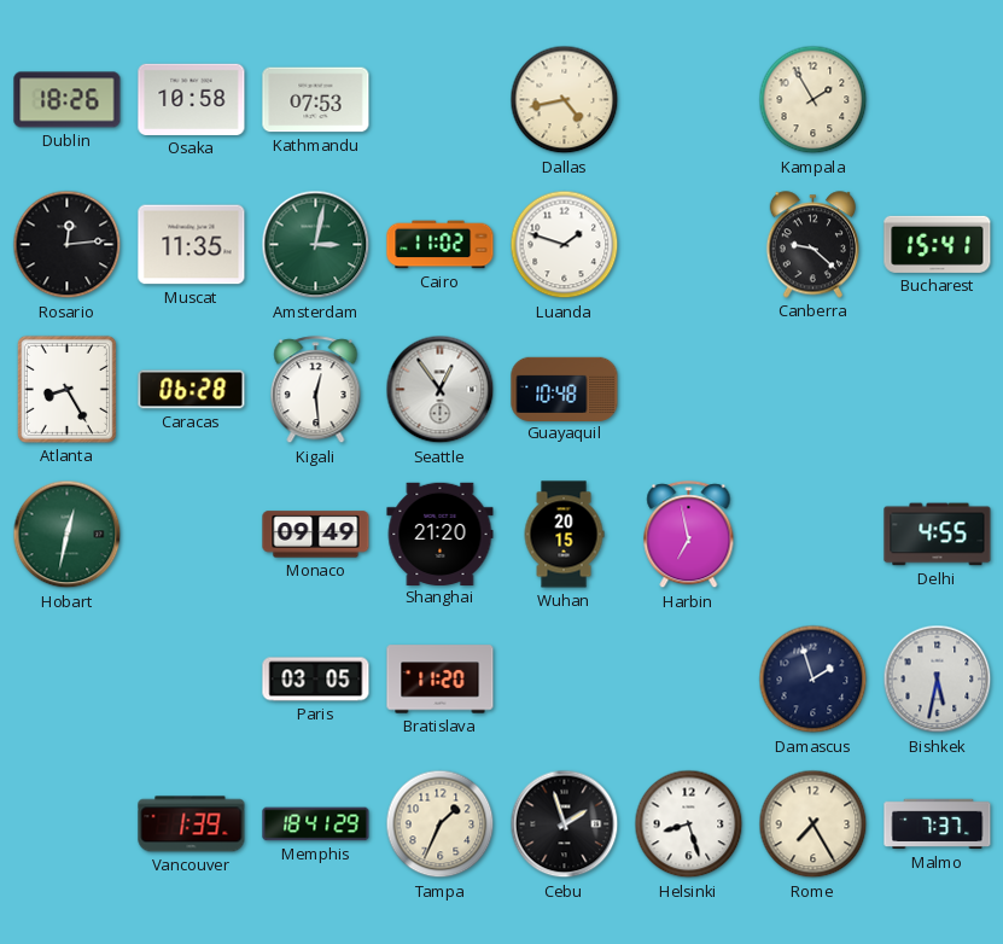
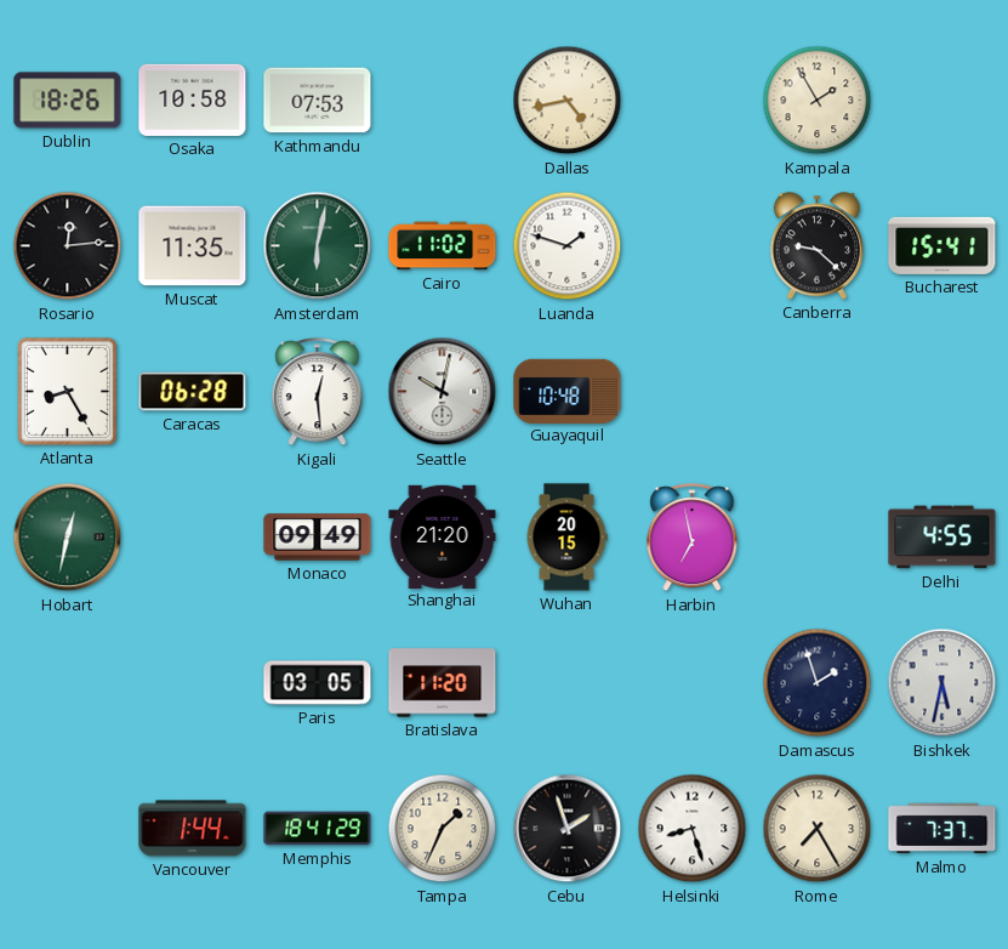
Amsterdam: 3:02 -> 6:02 (318, 246)
Seattle: 12:54 -> 10:02 (443, 392)
Vancouver: 1:39 -> 1:44 (193, 829)
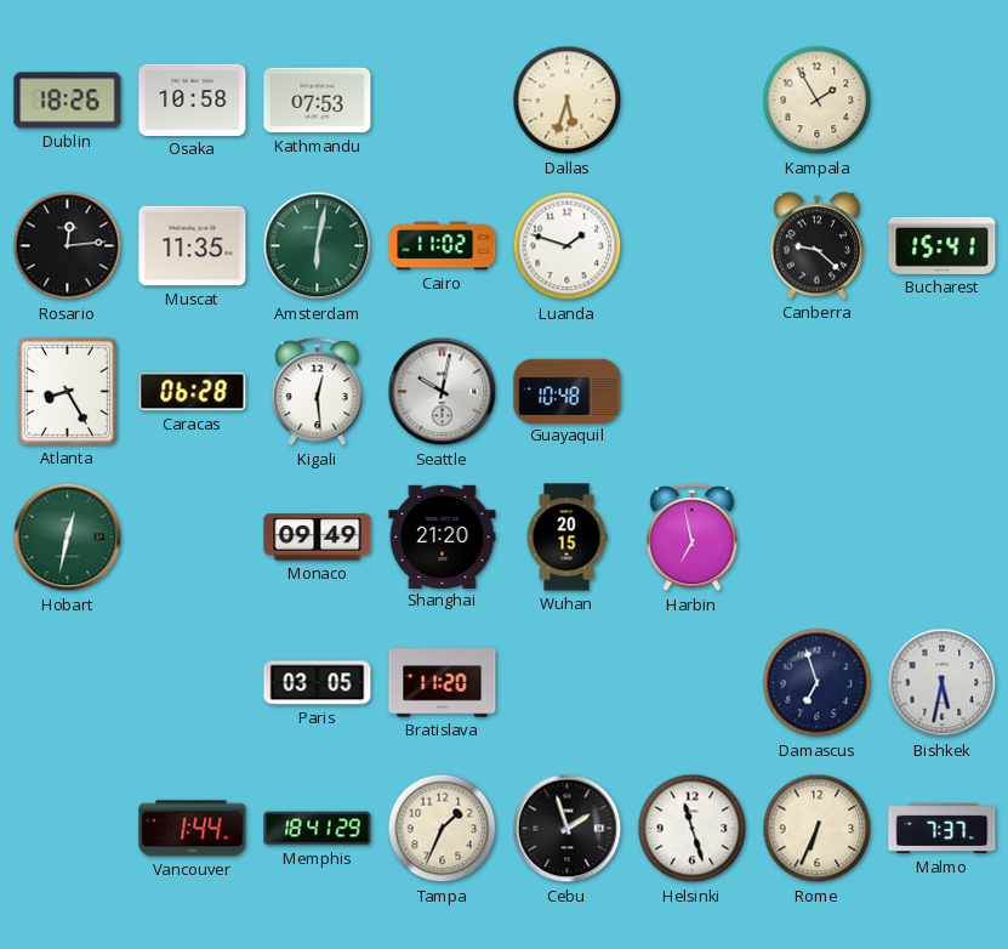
Dallas: 4:43 -> 5:33 (568, 101)
Delhi: 4:55 -> none (942, 538)
Damascus: 1:57 -> 6:57 (818, 683)
Helsinki: 8:27 -> 11:27 (693, 829)
Rome: 7:25 -> 6:34 (818, 829)
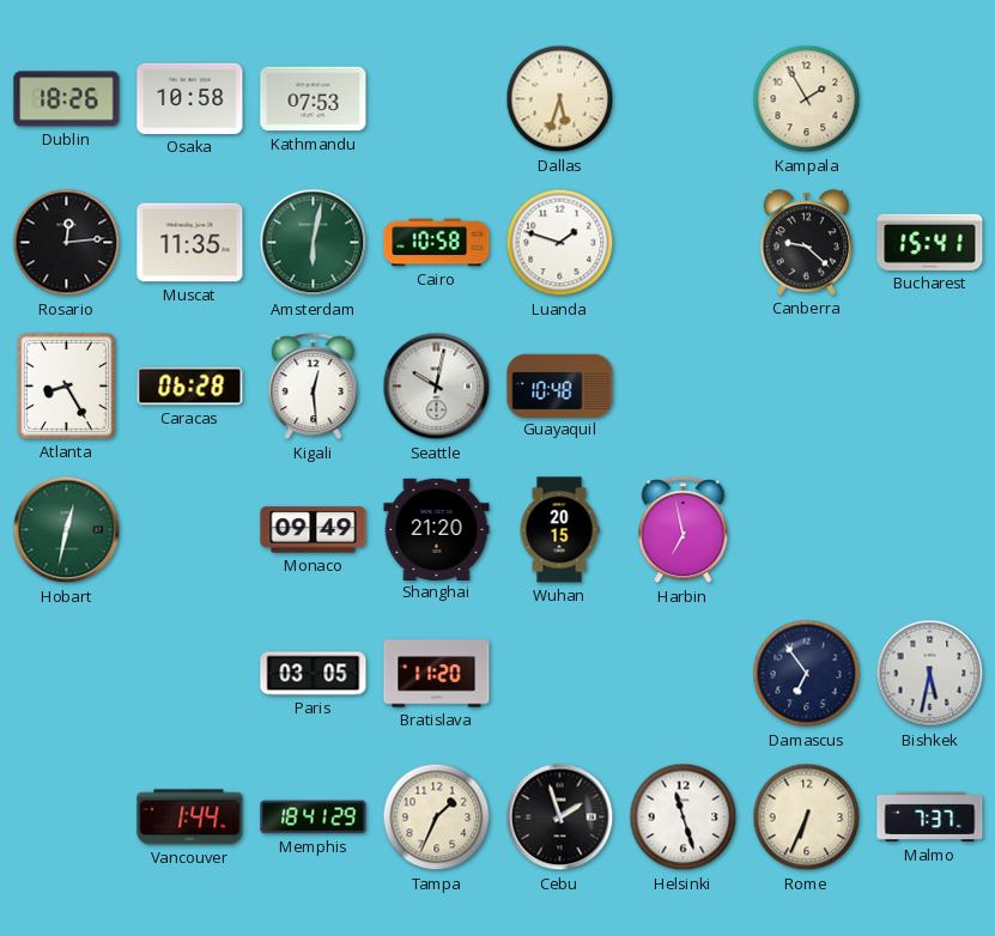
Cairo: 11:02 -> 10:58 (437, 243)
Damascus: 6:57 -> 6:54 (807, 674)
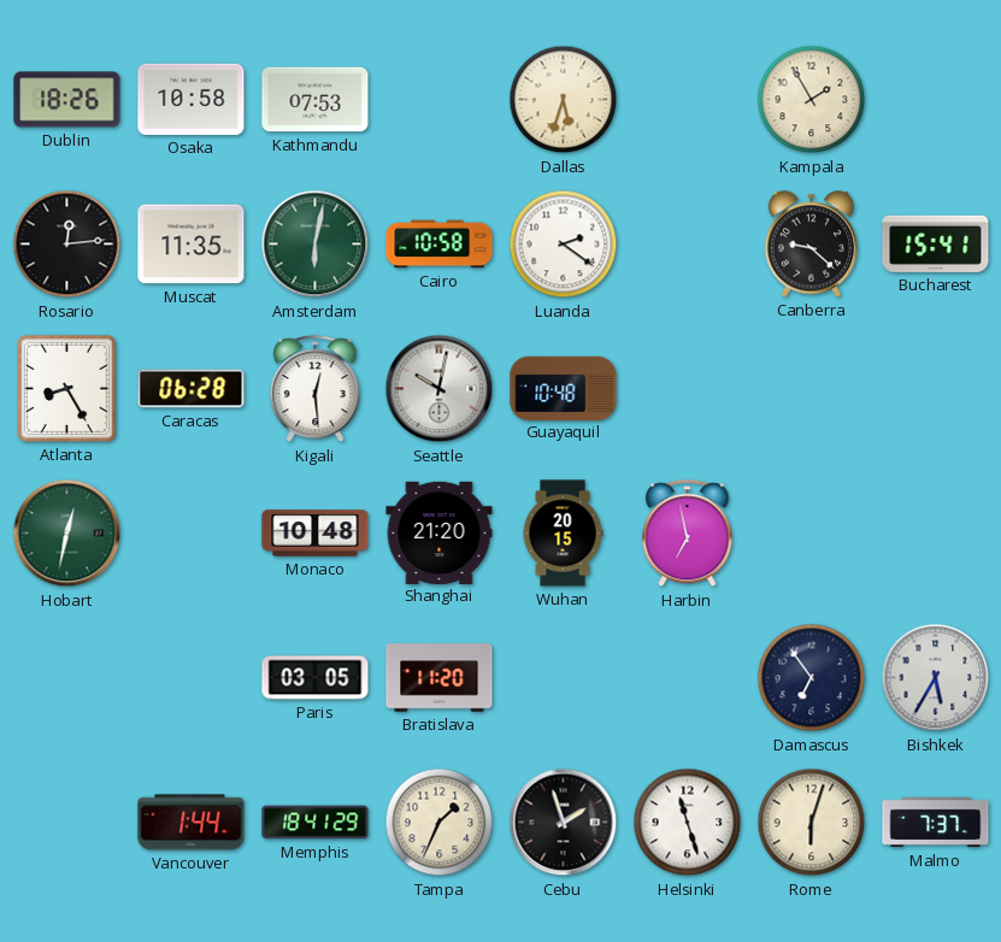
Luanda: 1:48 -> 2:21 (564, 245)
Monaco: 09:49 -> 10:48 (316, 534)
Bishkek: 5:32 -> 5:35 (936, 678)
Rome: 6:34 -> 6:03 (812, 823)
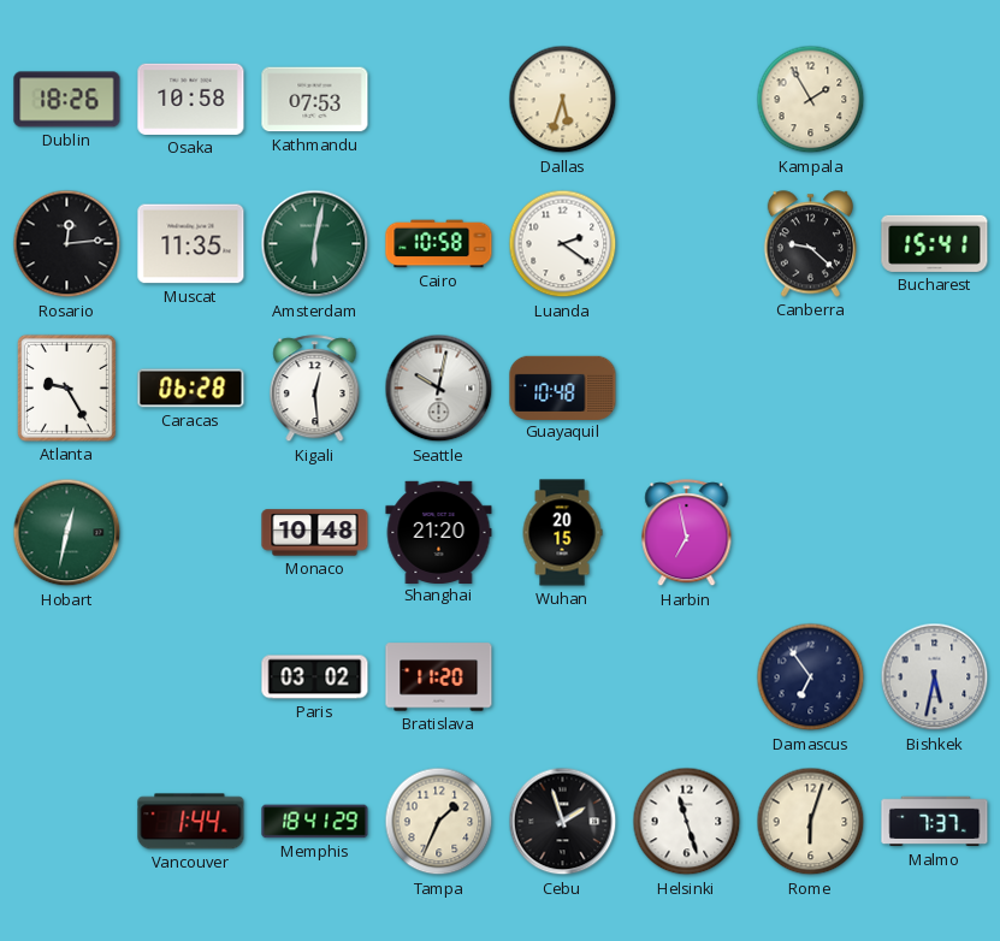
Atlanta: 8:25 -> 9:25 (66, 387)
Paris: 03:05 -> 03:02 (315, 677)
Bishkek: 5:35 -> 5:32 (935, 677)
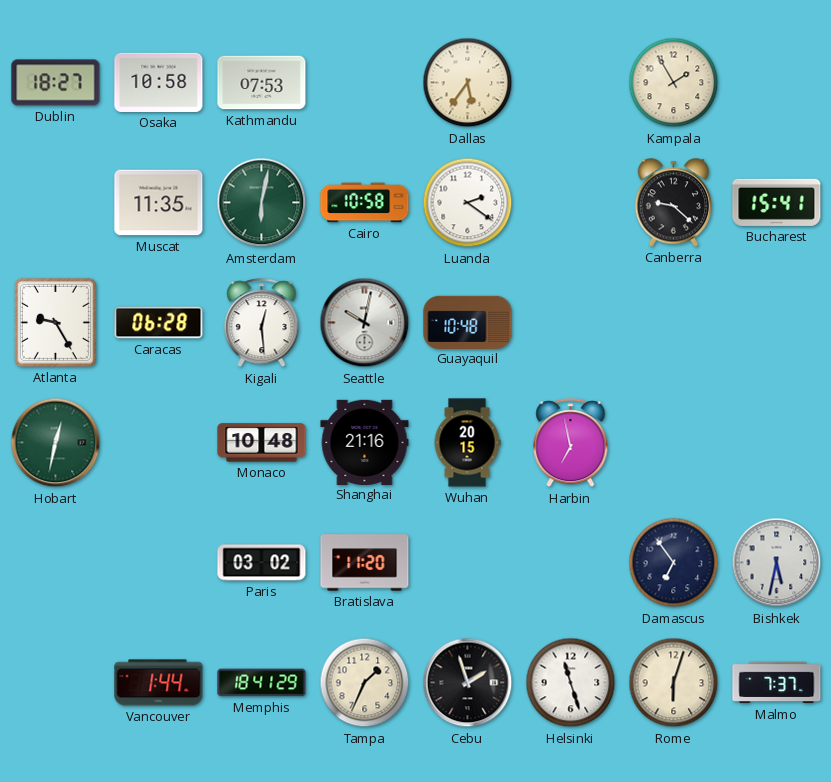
Dublin: 18:26 -> 18:27 (56, 83)
Dallas: 5:33 -> 5:36 (468, 83)
Rosario: 12:14 -> none (67, 244)
Shanghai: 21:20 -> 21:16 (365, 442)
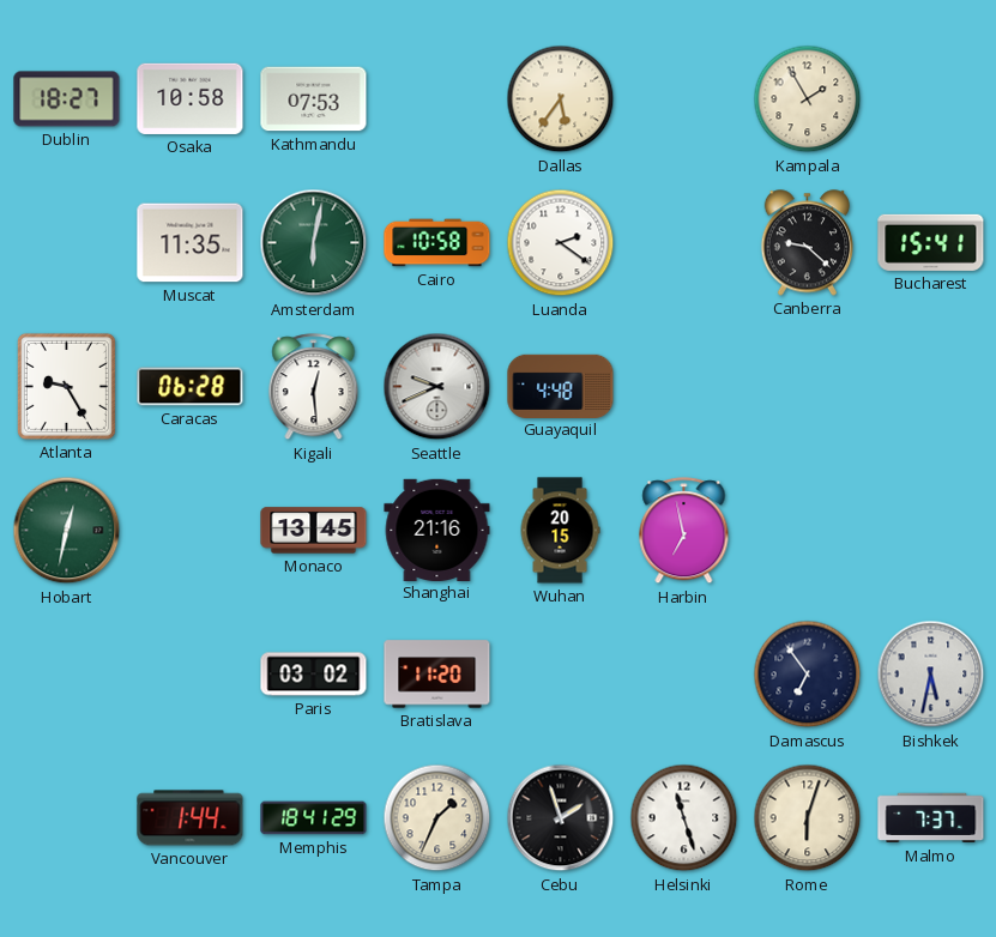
Seattle: 10:02 -> 9:41 (437, 387)
Guayaquil: 10:48 -> 4:48 (561, 386)
Monaco: 10:48 -> 13:45 (314, 531)
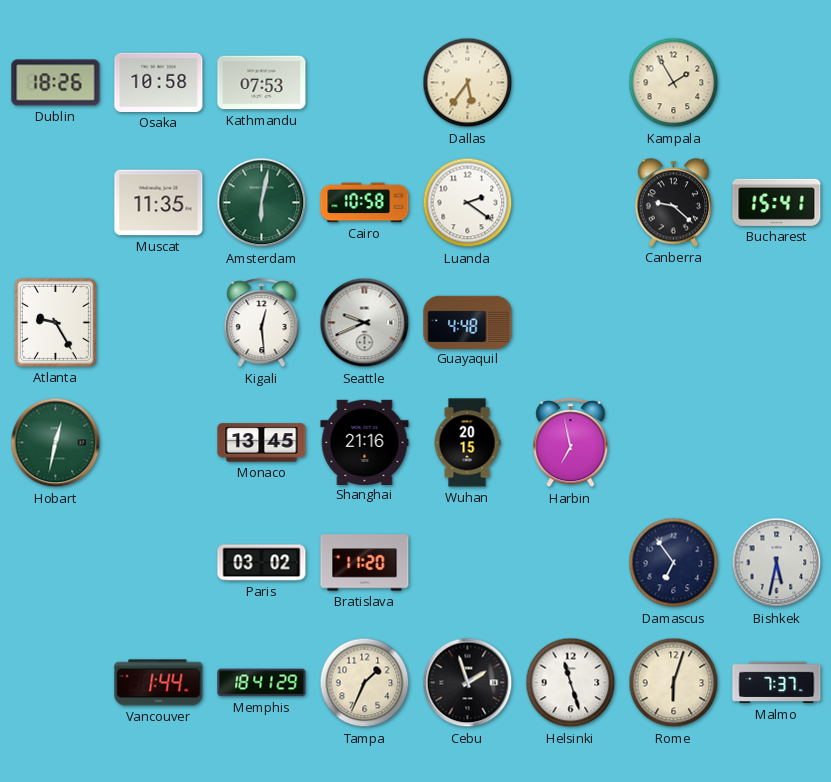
Dublin: 18:27 -> 18:26 (56, 83)
Caracas: 06:28 -> none (191, 387)
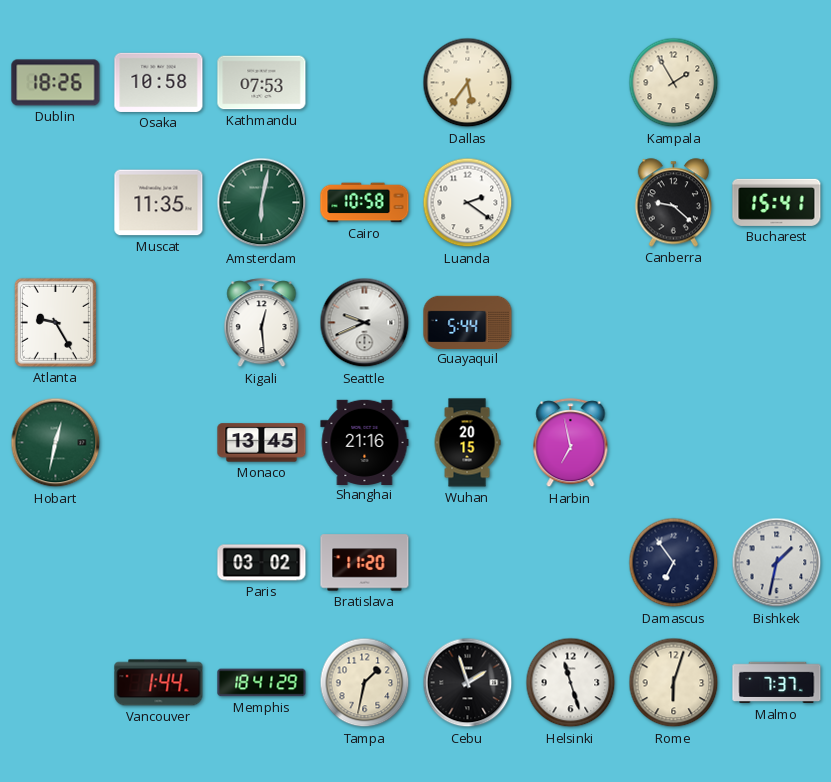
Guayaquil: 4:48 -> 5:44 (468, 322)
Bishkek: 5:32 -> 1:32 (777, 563)
Tampa: 1:34 -> 1:32 (365, 683)
